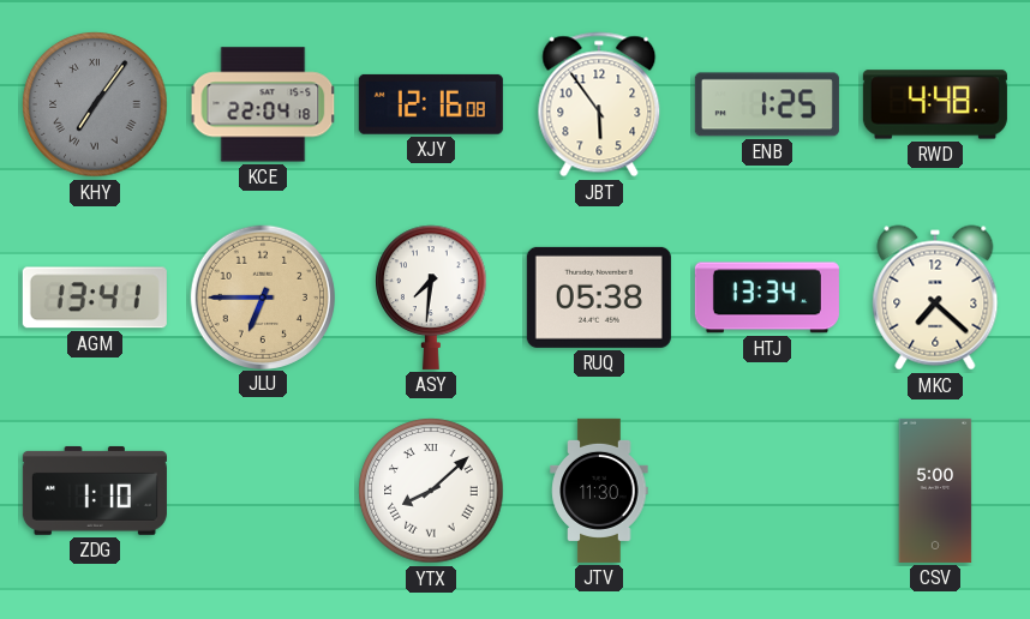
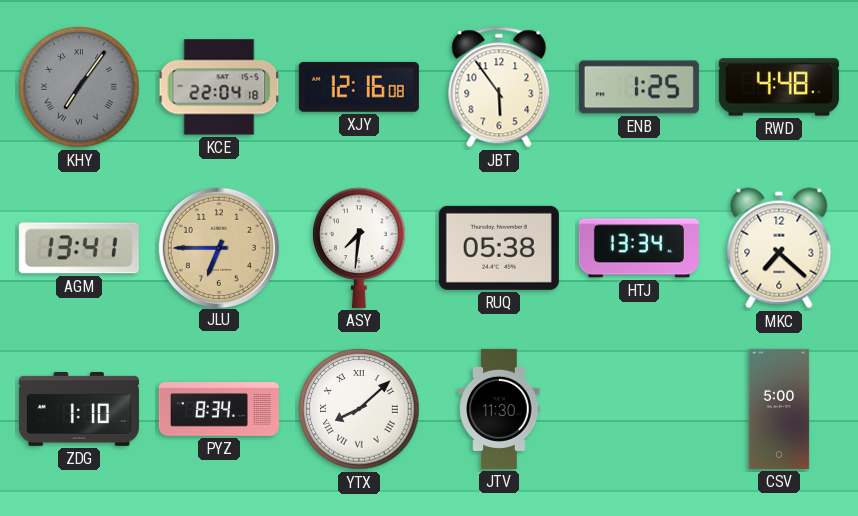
PYZ: none -> 8:34 (219, 410)
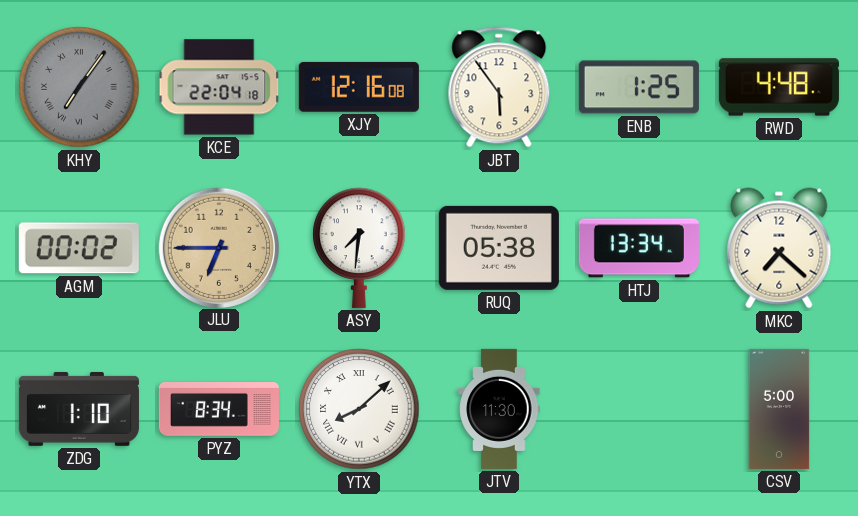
AGM: 13:41 -> 00:02 (79, 248)
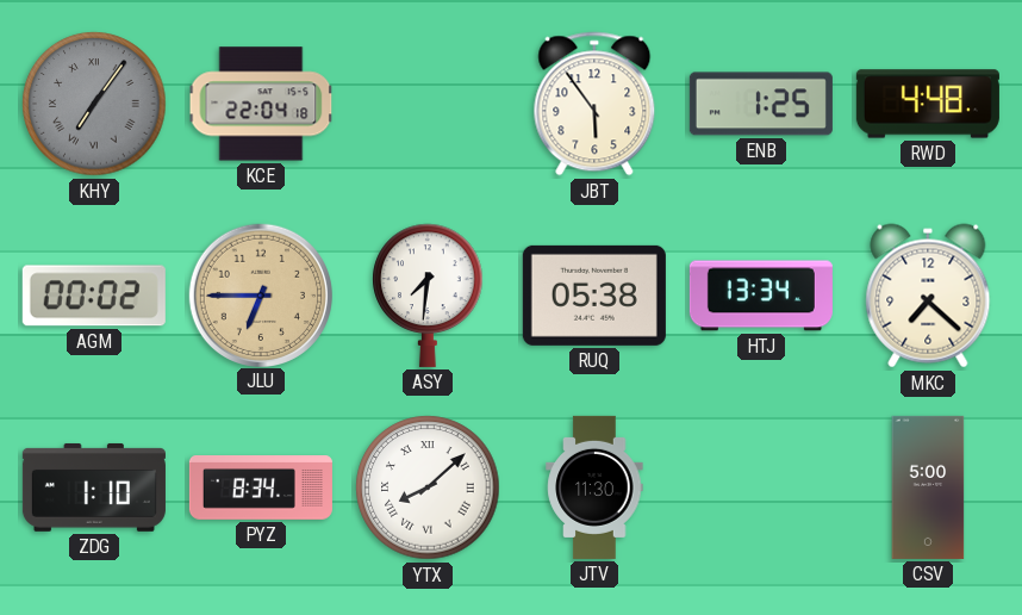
XJY: 12:16 -> none (359, 87)
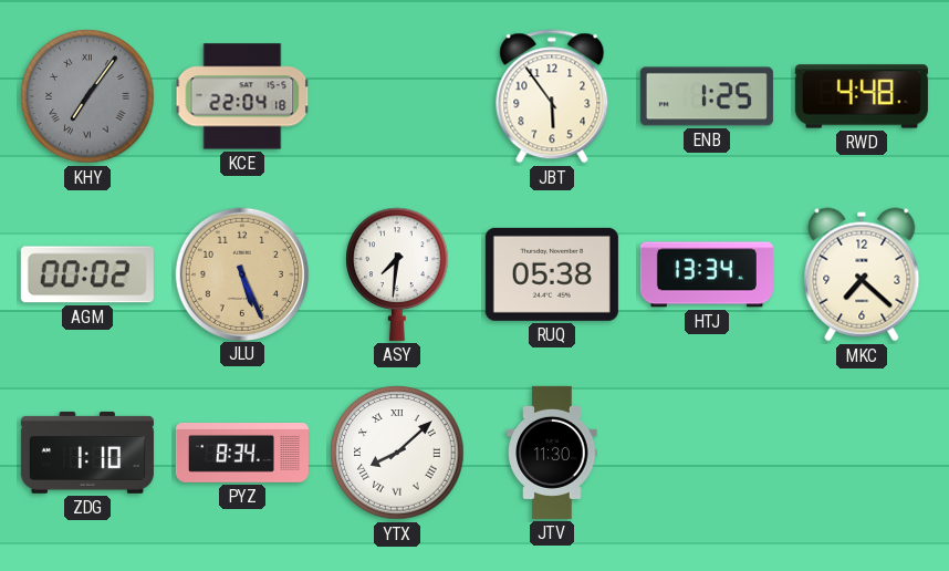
JLU: 6:45 -> 5:26 (241, 273)
CSV: 5:00 -> none (928, 487)
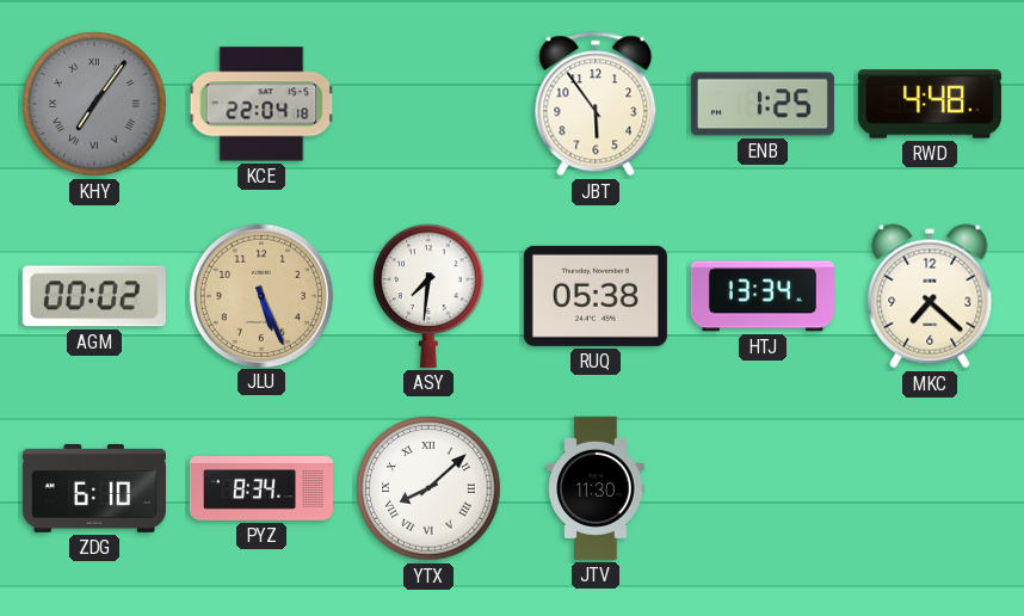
ZDG: 1:10 -> 6:10 (94, 488)
